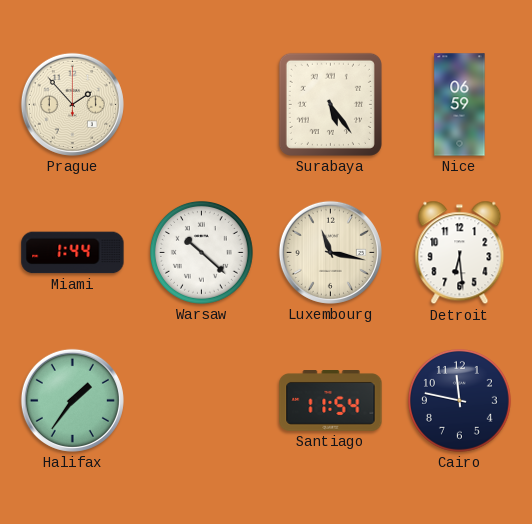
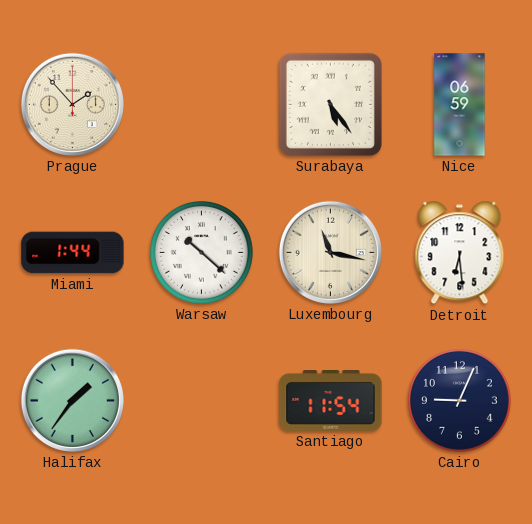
Cairo: 11:47 -> 9:04 (460, 401)
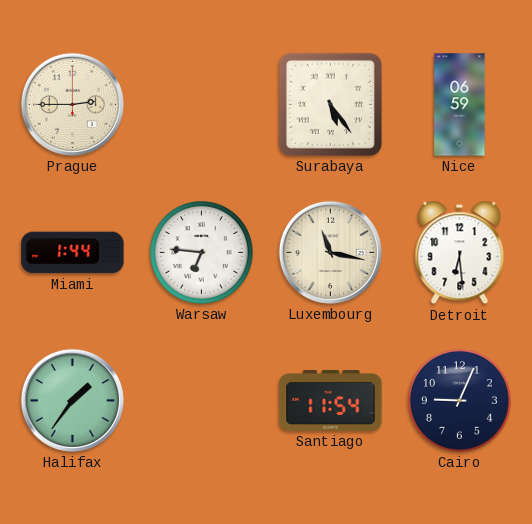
Prague: 1:53 -> 2:45 (72, 104)
Warsaw: 10:22 -> 6:46 (202, 253)
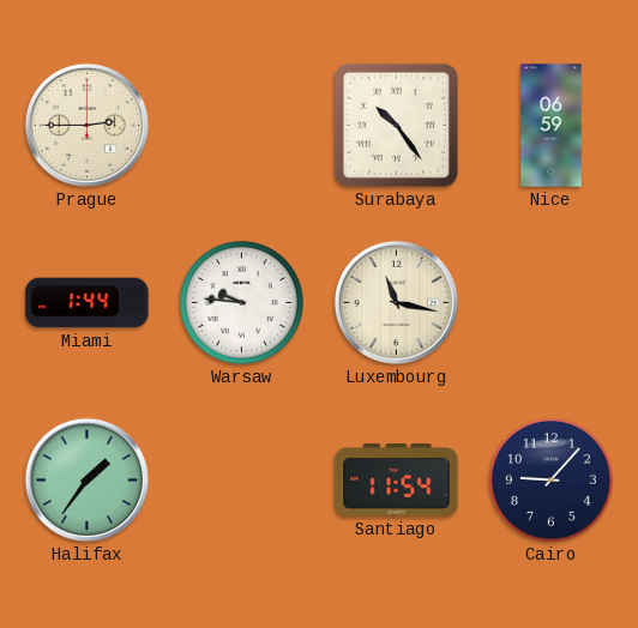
Surabaya: 5:24 -> 10:24 (396, 125)
Warsaw: 6:46 -> 9:46 (242, 303)
Detroit: 6:29 -> none (460, 253)
Cairo: 9:04 -> 9:07 (552, 481)
